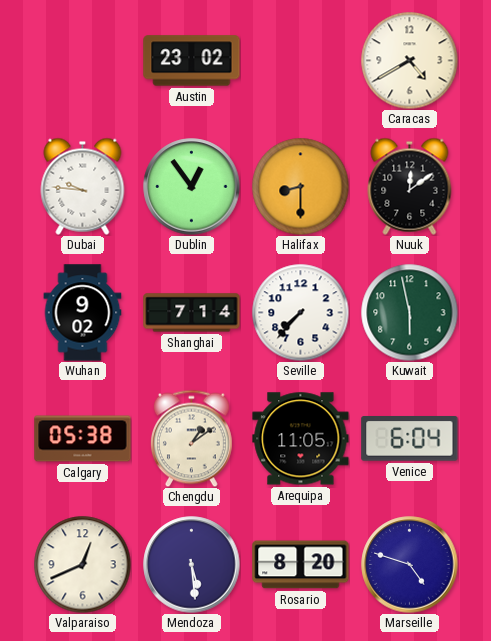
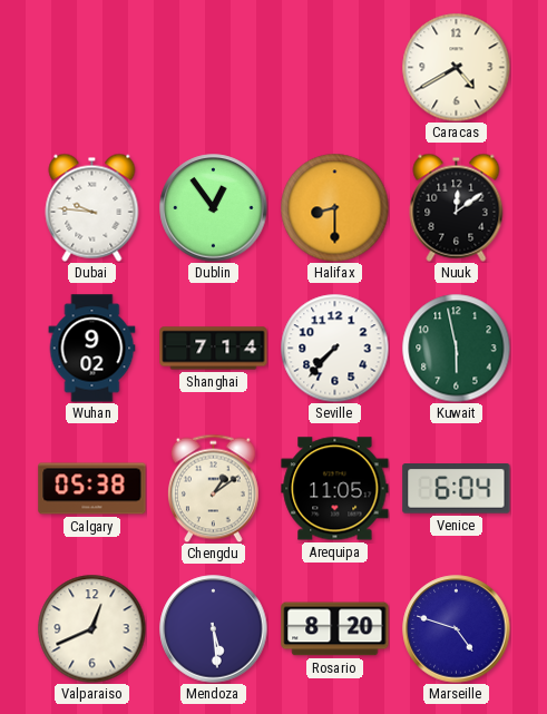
Austin: 23:02 -> none (192, 61)
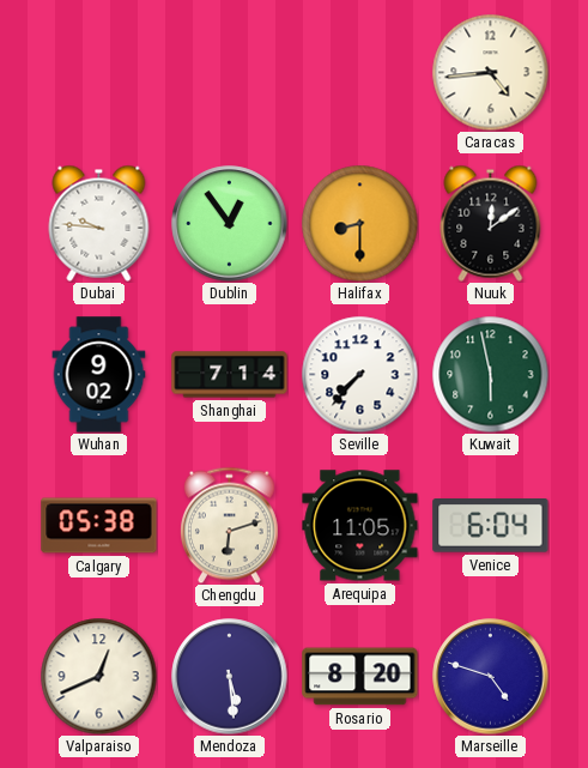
Caracas: 4:40 -> 4:44 (490, 72)
Chengdu: 1:09 -> 6:12 (229, 525)
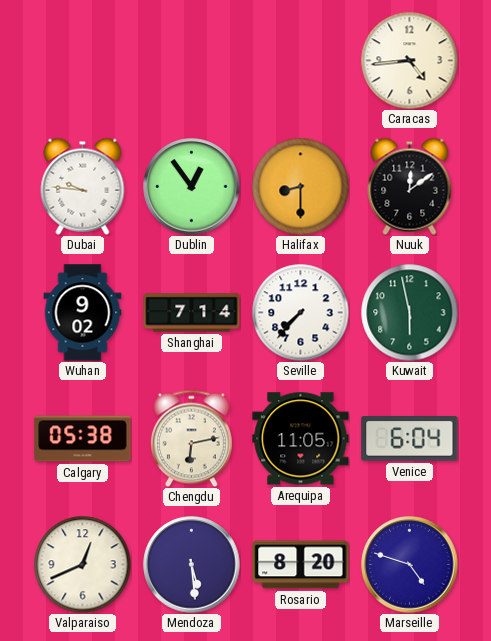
Chengdu: 6:12 -> 6:13 (191, 438)
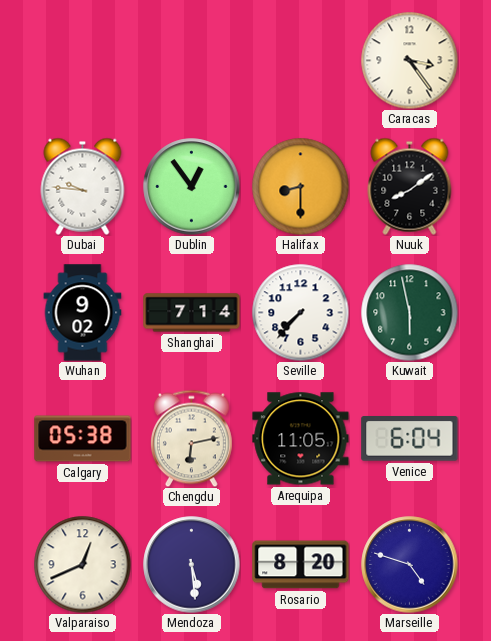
Caracas: 4:44 -> 3:24 (409, 60)
Nuuk: 12:09 -> 8:09 (410, 186)
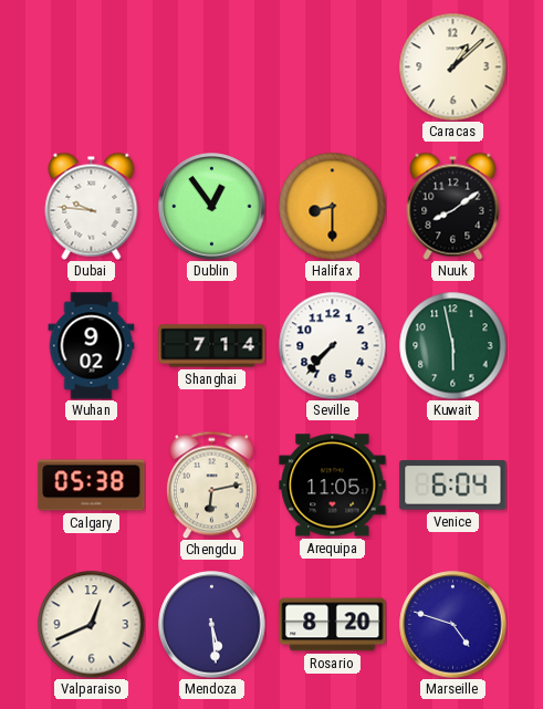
Caracas: 3:24 -> 1:08 (452, 66)
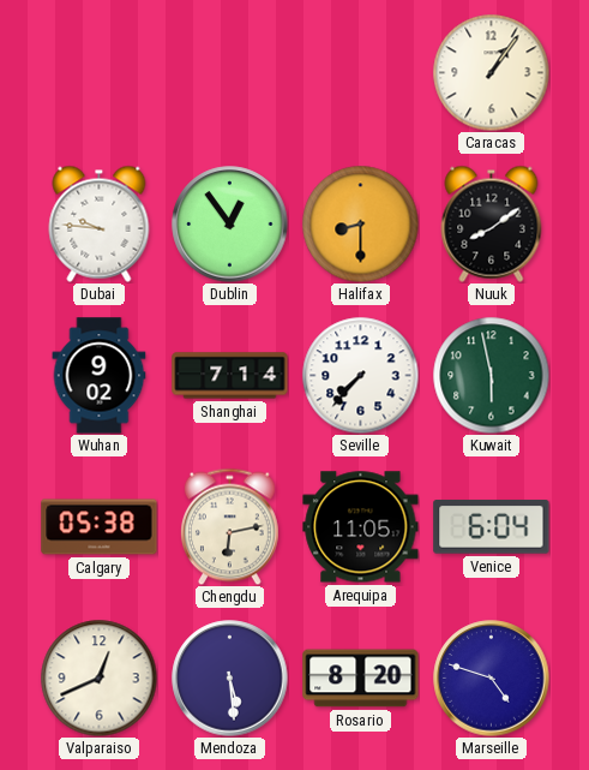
Caracas: 1:08 -> 1:06 (491, 72)
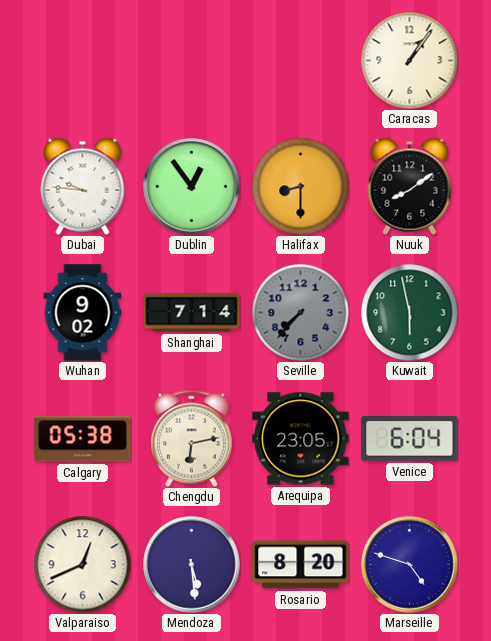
Seville dial: white -> grey (300, 312)
Arequipa: 11:05 -> 23:05 (301, 439)
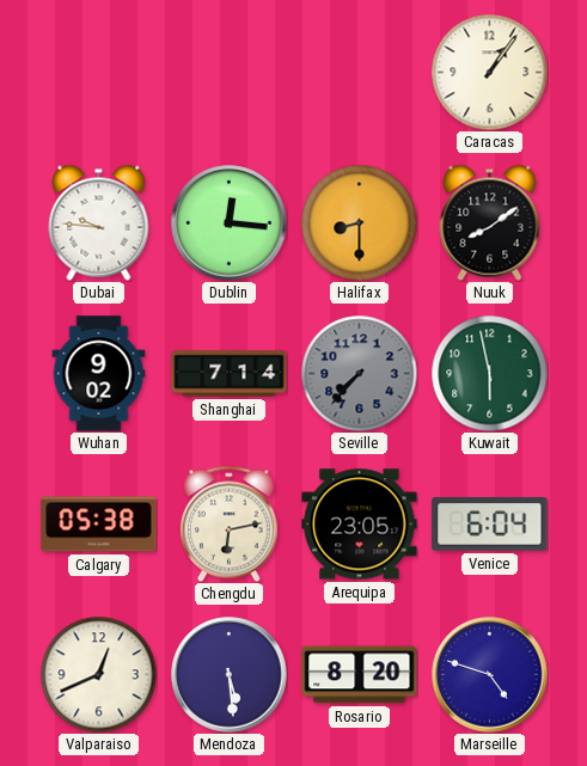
Dublin: 12:54 -> 12:16 (230, 223)
